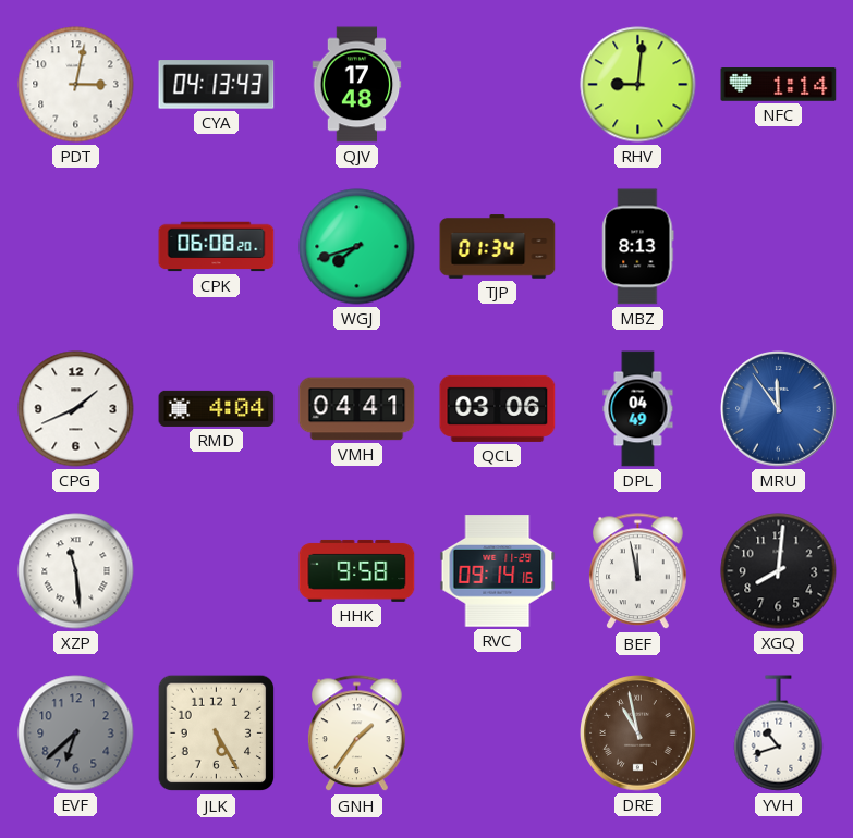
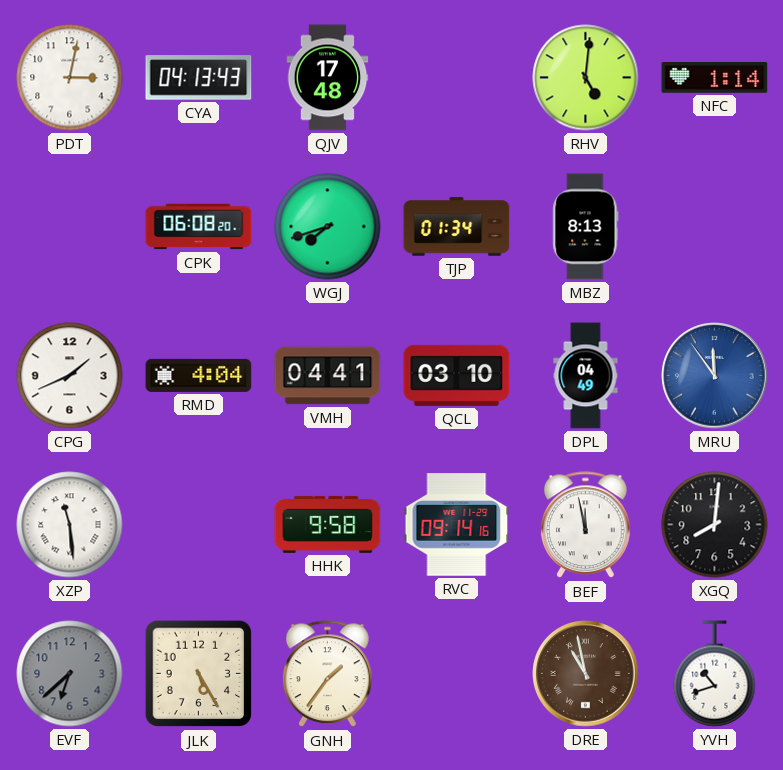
RHV: 9:01 -> 5:01 (586, 78)
QCL: 03:06 -> 03:10 (457, 375)
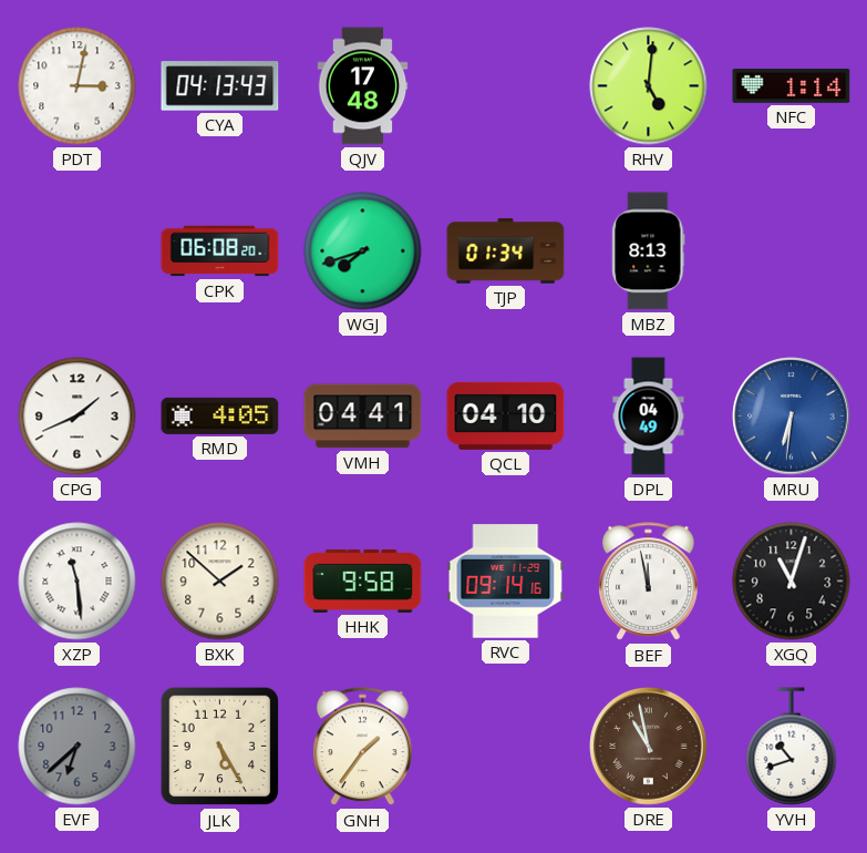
RMD: 4:04 -> 4:05 (220, 415)
QCL: 03:10 -> 04:10 (506, 415)
MRU: 11:54 -> 6:31 (792, 417)
BXK: none -> 1:52 (220, 582)
XGQ: 8:01 -> 11:03 (792, 582)
